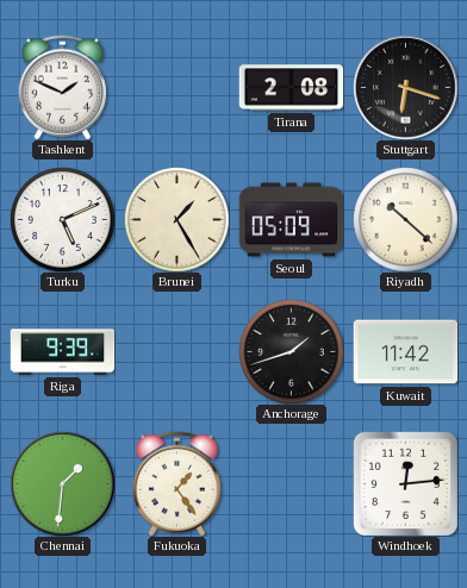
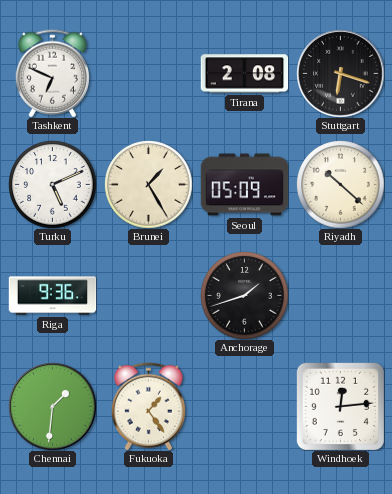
Tashkent: 1:49 -> 6:49 (52, 73)
Riga: 9:39 -> 9:36 (52, 296)
Kuwait: 11:42 -> none (405, 352)
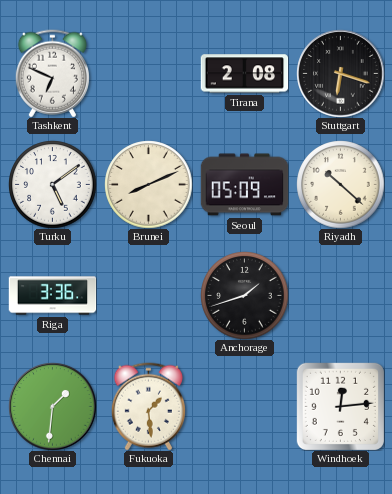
Turku: 5:11 -> 5:09 (52, 184)
Brunei: 1:25 -> 8:11 (148, 184)
Riga: 9:36 -> 3:36 (52, 296)
Fukuoka: 1:24 -> 1:29 (148, 406)
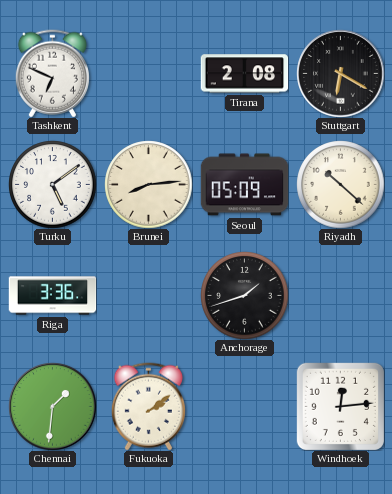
Stuttgart: 6:18 -> 6:20 (340, 73)
Brunei: 8:11 -> 8:14 (148, 184)
Fukuoka: 1:29 -> 2:09 (148, 406)
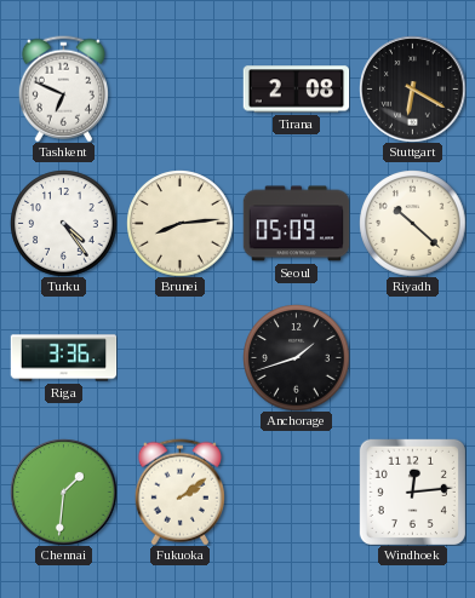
Turku: 5:09 -> 4:24 (63, 223)
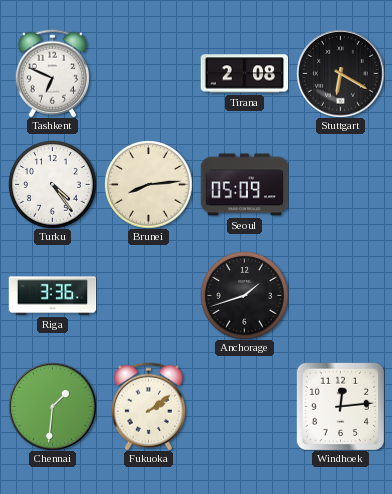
Riyadh: 10:22 -> none (412, 223)
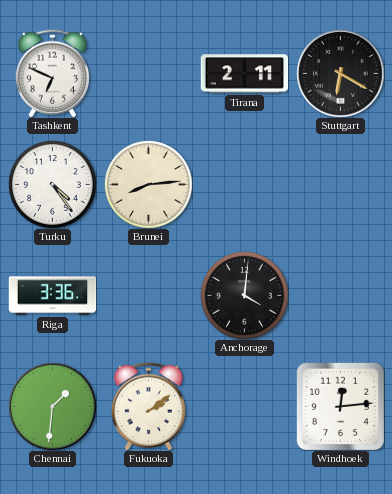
Tirana: 2:08 -> 2:11 (244, 74)
Seoul: 05:09 -> none (244, 185)
Anchorage: 1:42 -> 4:01 (244, 295)
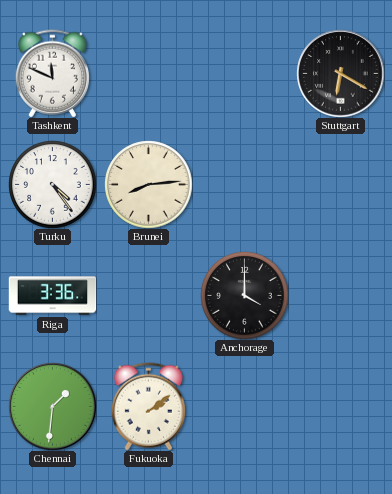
Tashkent: 6:49 -> 11:49 (52, 73)
Tirana: 2:11 -> none (244, 74)
Anchorage: 4:01 -> 4:00 (244, 295)
Windhoek: 12:14 -> none (340, 406)
